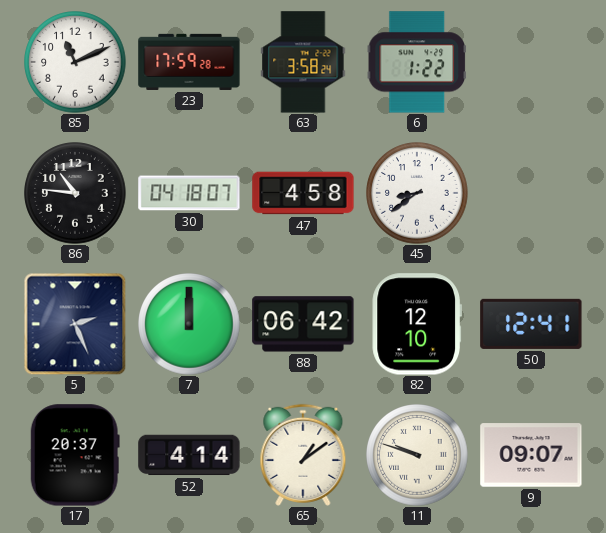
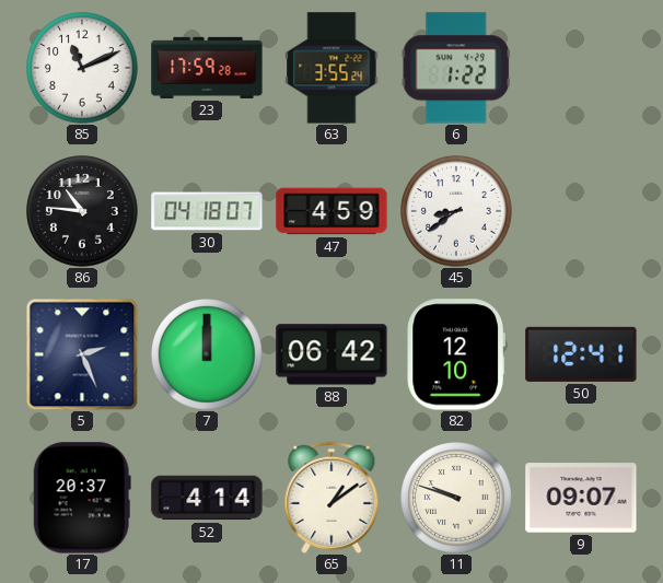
63: 3:58 -> 3:55 (331, 68)
47: 4:58 -> 4:59 (331, 211)
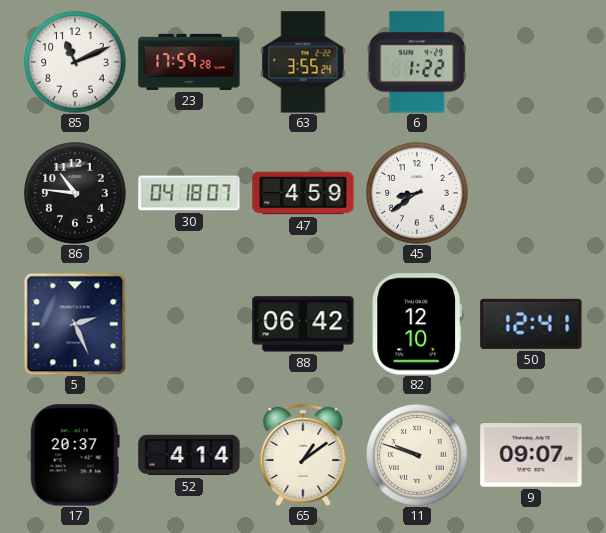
7: 12:00 -> none (207, 354)
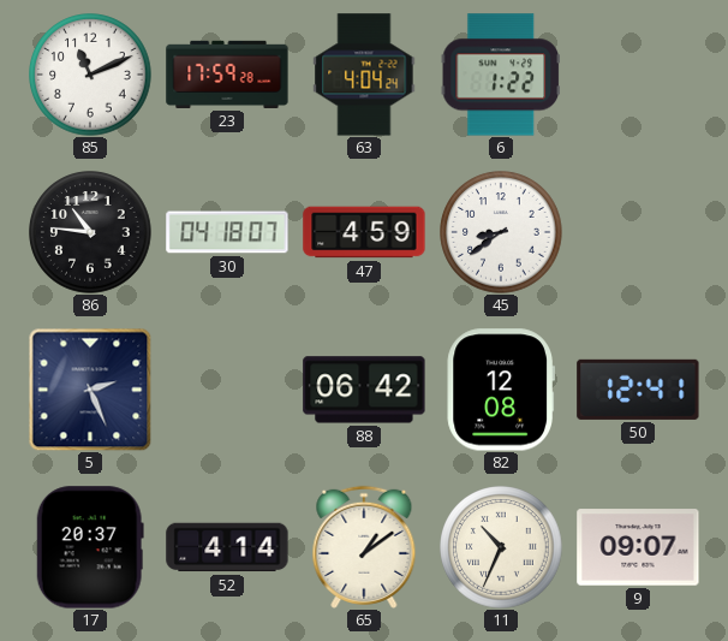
63: 3:55 -> 4:04 (364, 75)
82: 12:10 -> 12:08 (500, 390)
11: 9:48 -> 10:34 (501, 547)
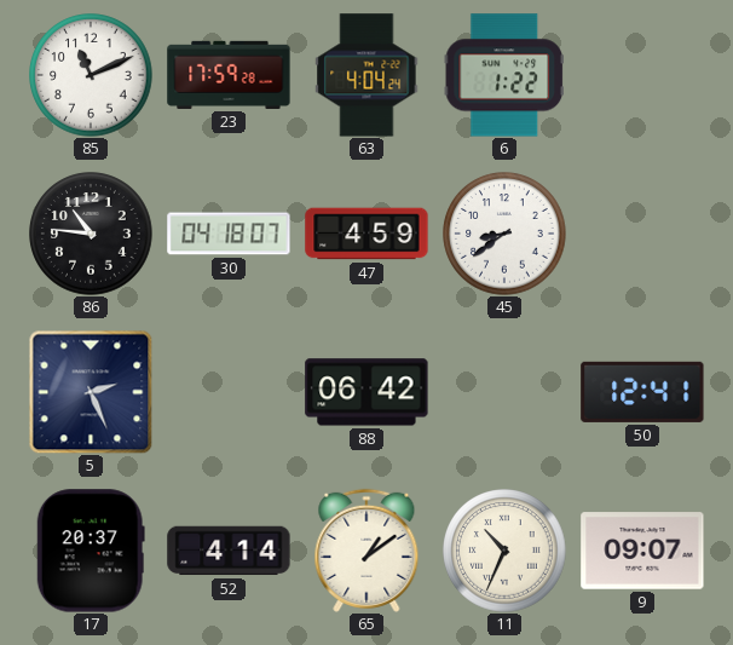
82: 12:08 -> none (500, 390)
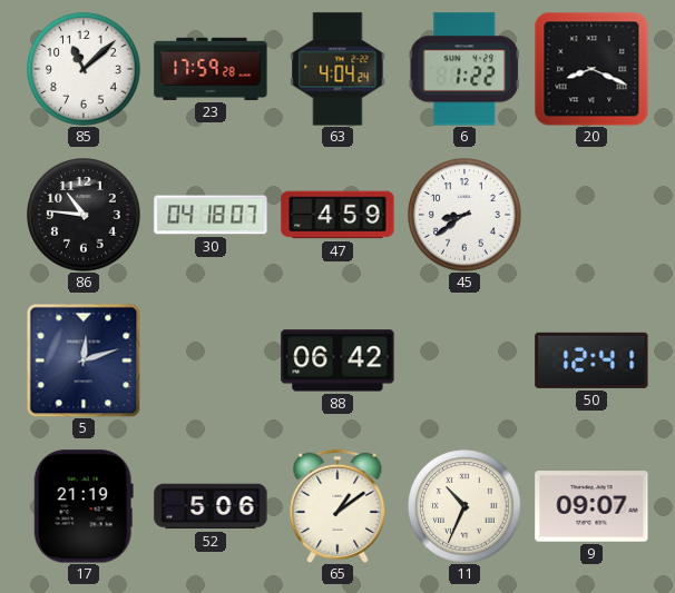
85: 11:11 -> 11:08 (84, 69)
20: none -> 8:19 (591, 69)
5: 2:26 -> 12:12 (84, 360)
17: 20:37 -> 21:19 (84, 506)
52: 4:14 -> 5:06 (211, 506)
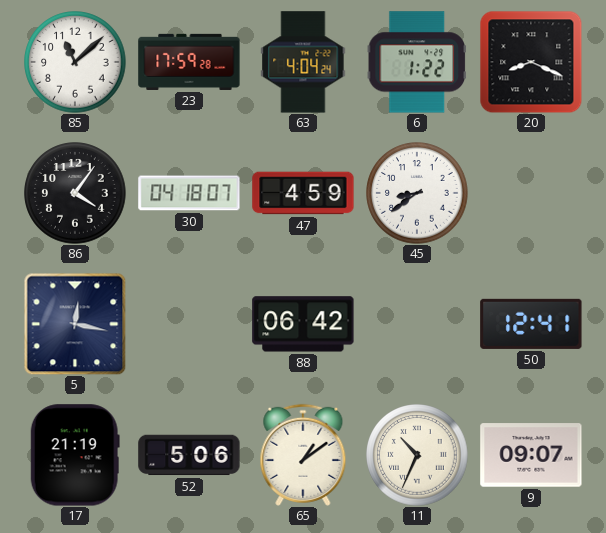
86: 10:46 -> 4:06 (75, 193)
5: 12:12 -> 12:17 (75, 324)
